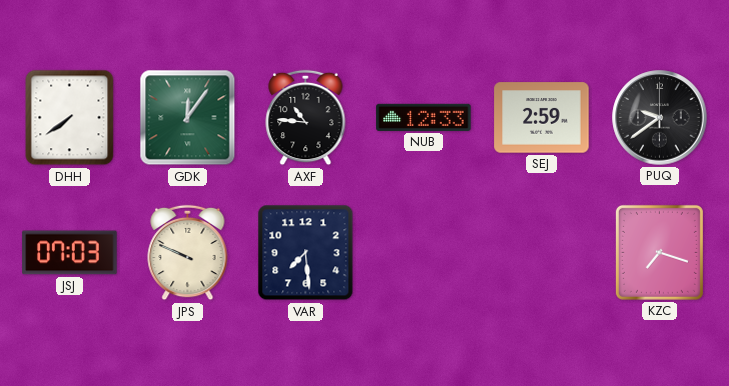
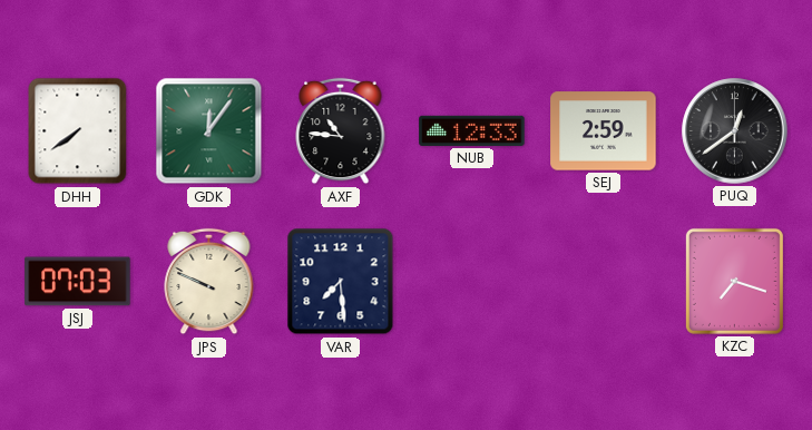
PUQ: 9:39 -> 12:39 (735, 131)
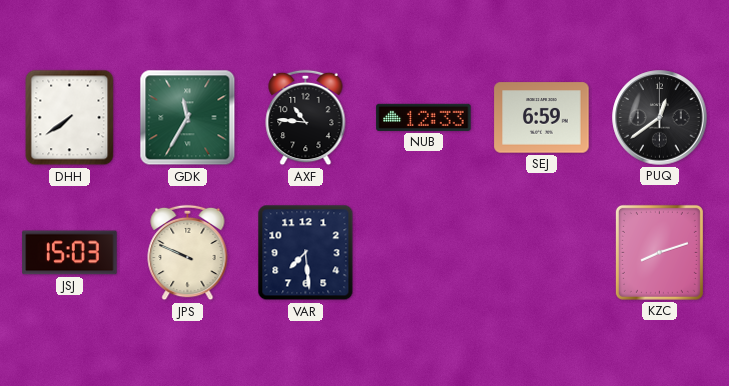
GDK: 12:06 -> 11:35 (188, 118)
SEJ: 2:59 -> 6:59 (542, 118)
JSJ: 07:03 -> 15:03 (70, 253)
KZC: 7:18 -> 8:12 (659, 252)
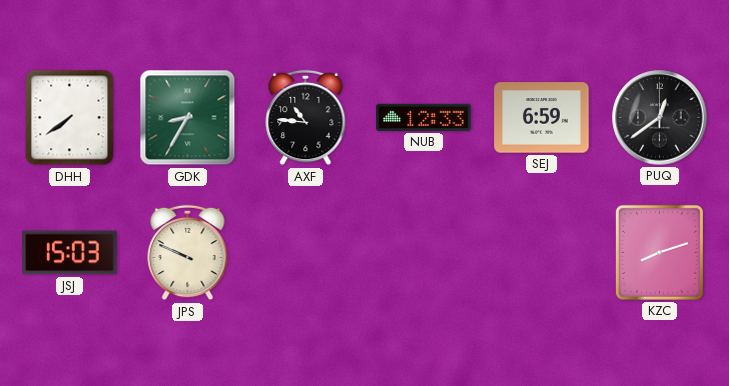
GDK: 11:35 -> 8:35 (188, 118)
VAR: 7:29 -> none (306, 253)
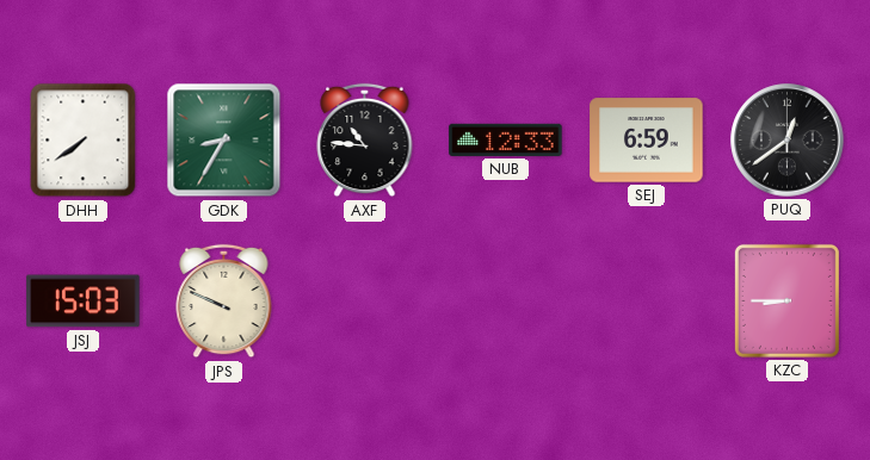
KZC: 8:12 -> 8:45 (786, 300)
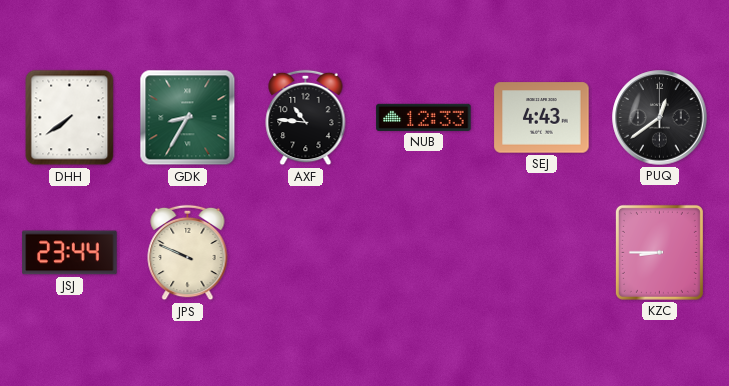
SEJ: 6:59 -> 4:43 (542, 118)
JSJ: 15:03 -> 23:44 (70, 253)
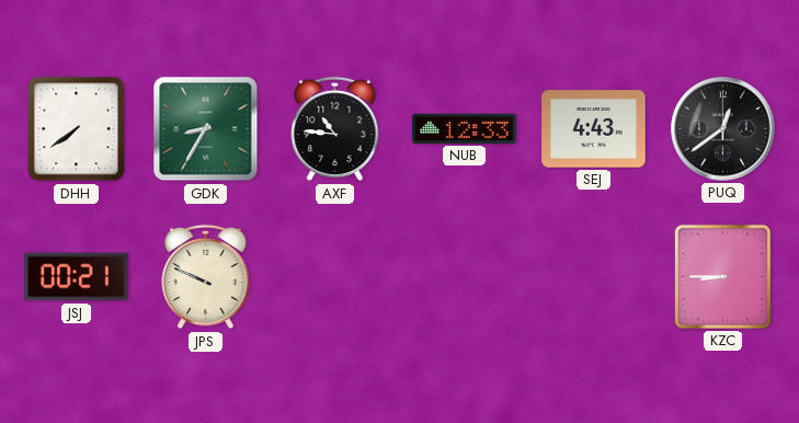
JSJ: 23:44 -> 00:21 (77, 277)
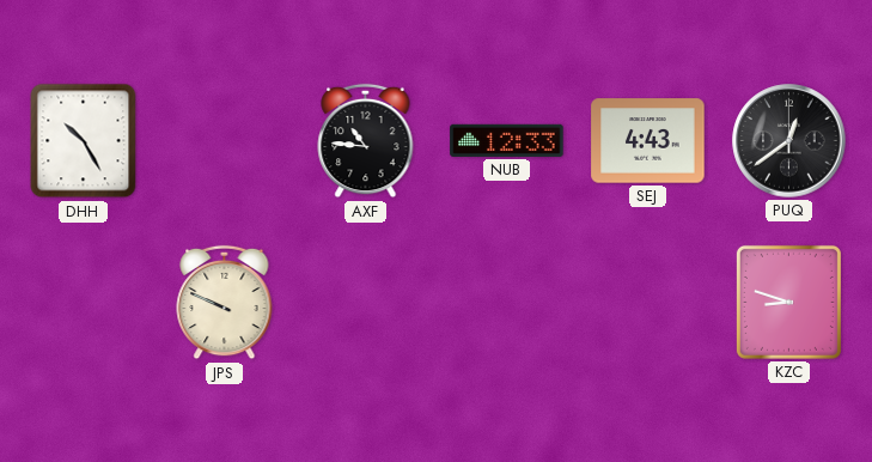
DHH: 7:39 -> 10:25 (84, 141)
GDK: 8:35 -> none (206, 129)
JSJ: 00:21 -> none (77, 277)
KZC: 8:45 -> 8:48 (788, 302)
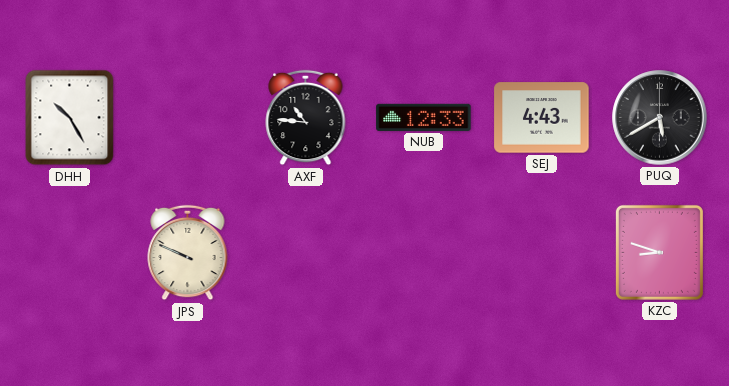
PUQ: 12:39 -> 5:40 (660, 118)
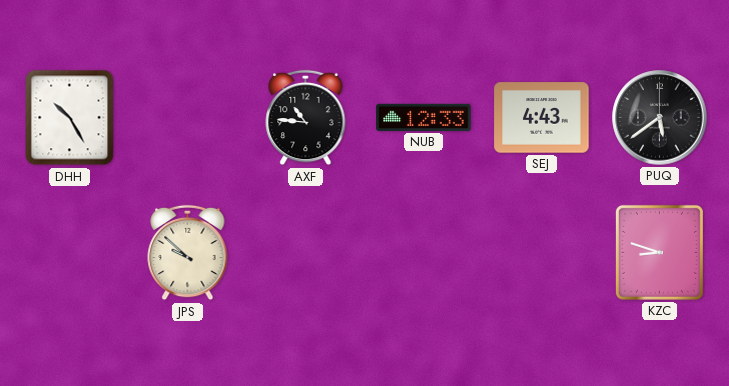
PUQ: 5:40 -> 5:39 (660, 118)
JPS: 9:49 -> 9:52 (188, 253)
